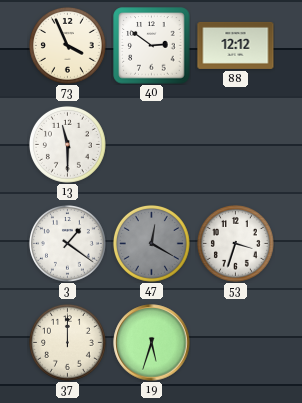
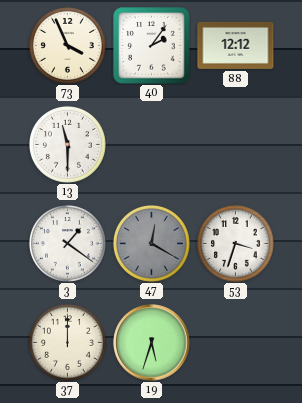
40: 2:51 -> 2:06 (152, 46)
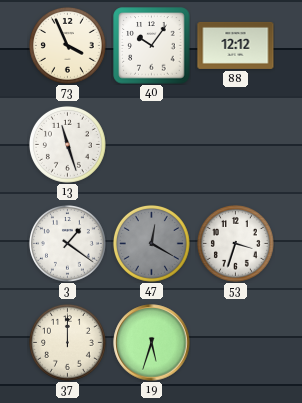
40: 2:06 -> 10:06 (152, 46)
13: 11:30 -> 11:27 (67, 144)
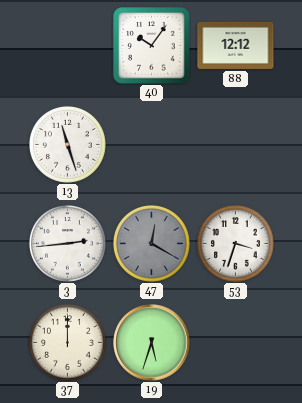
73: 3:56 -> none (67, 45)
3: 1:21 -> 2:44 (67, 243)
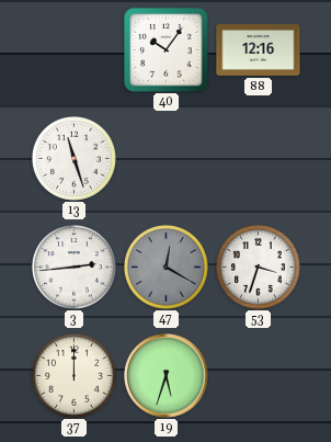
88: 12:12 -> 12:16 (259, 49)
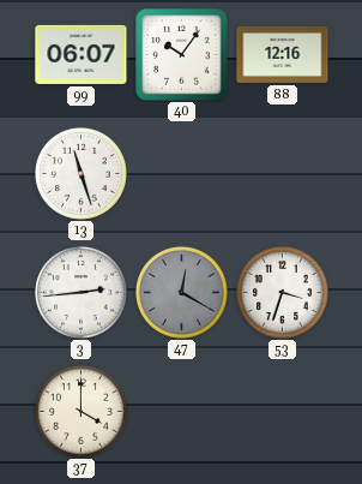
99: none -> 06:07 (82, 54)
37: 12:00 -> 4:00 (80, 411)
19: 5:33 -> none (167, 376)
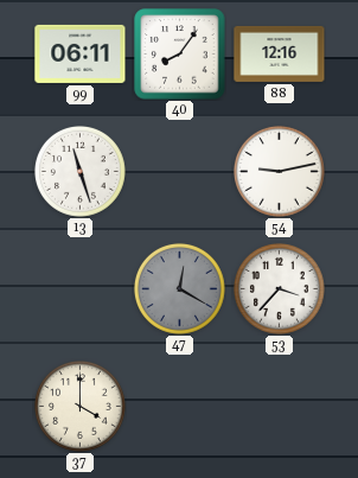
99: 06:07 -> 06:11 (81, 53)
40: 10:06 -> 8:06 (180, 55)
54: none -> 9:13 (279, 171)
3: 2:44 -> none (80, 292)
53: 3:33 -> 3:37 (279, 288)
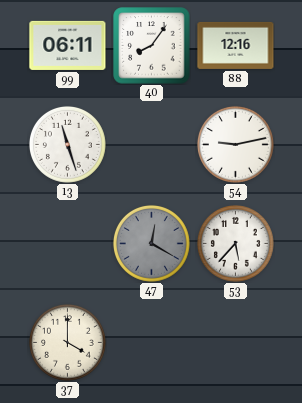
53: 3:37 -> 5:37 (235, 243)
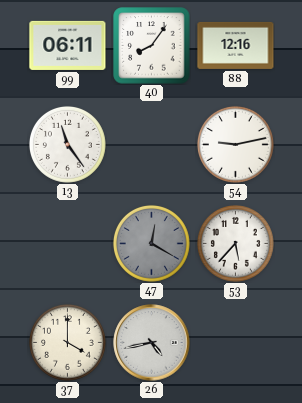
13: 11:27 -> 11:24 (67, 144)
26: none -> 4:43 (152, 343)
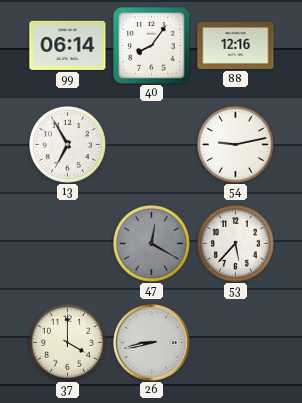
99: 06:11 -> 06:14 (68, 45)
13: 11:24 -> 6:55 (67, 144)
26: 4:43 -> 8:43 (152, 343)
